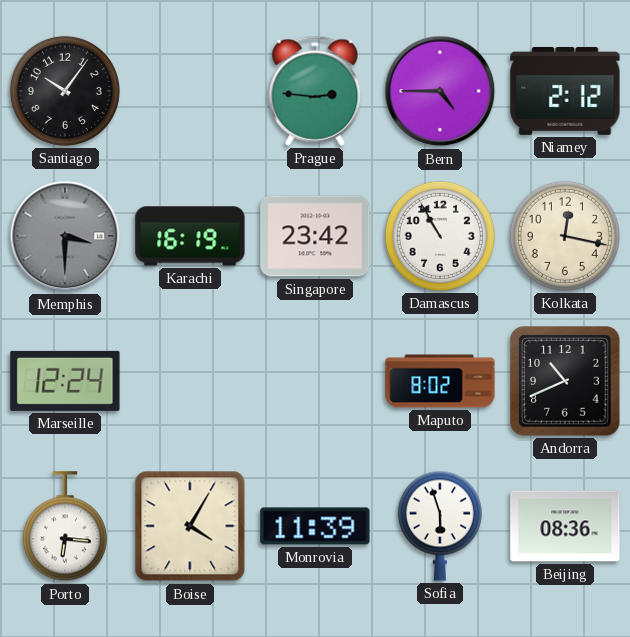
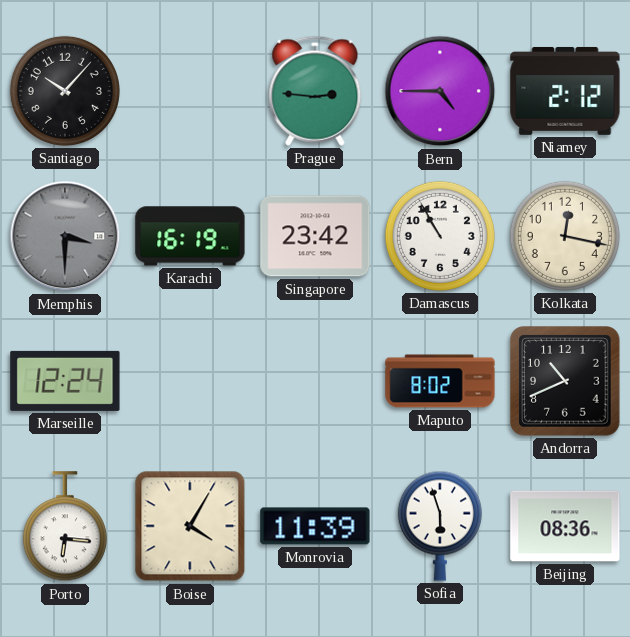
Santiago: 10:06 -> 10:07 (65, 91)
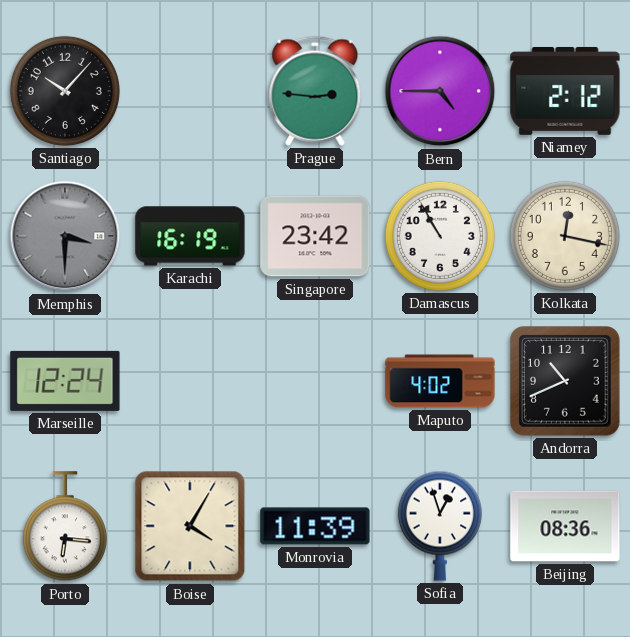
Maputo: 8:02 -> 4:02 (440, 381)
Sofia: 5:57 -> 12:57 (440, 526)
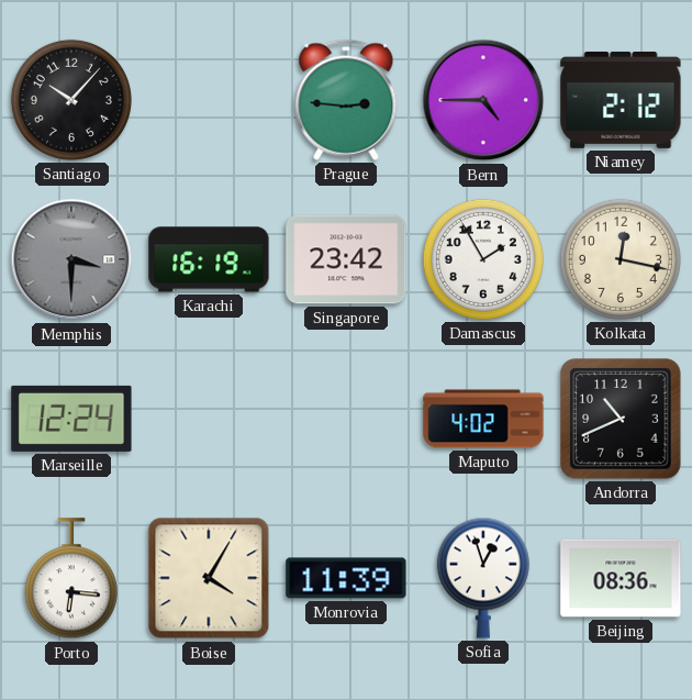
Damascus: 10:55 -> 1:55 (483, 259)
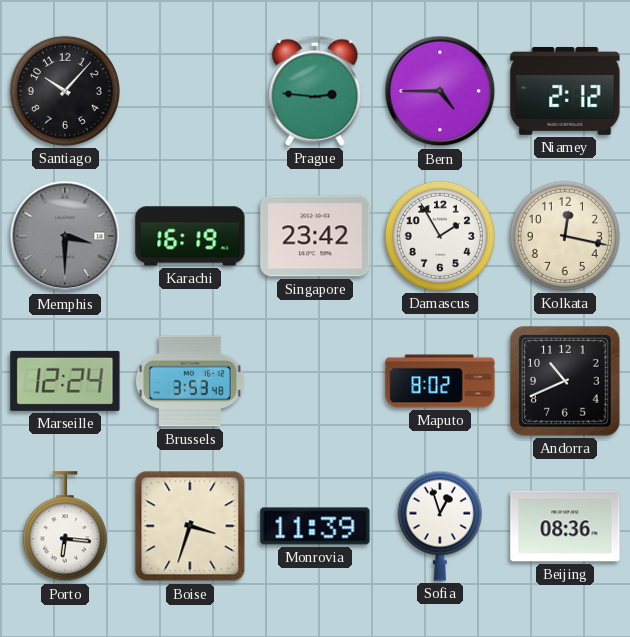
Brussels: none -> 3:53 (190, 381)
Maputo: 4:02 -> 8:02 (440, 381)
Boise: 4:05 -> 3:33 (190, 526)
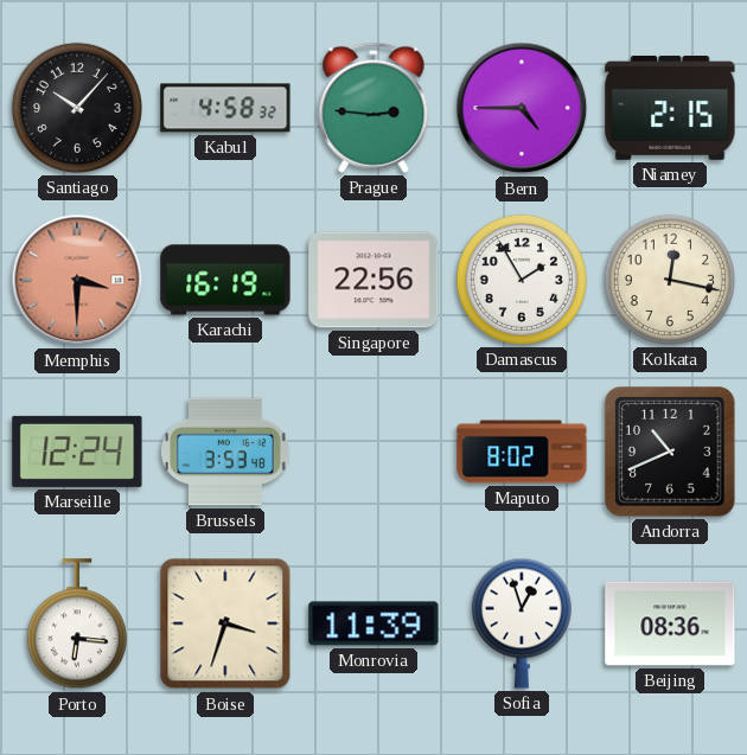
Kabul: none -> 4:58 (225, 108)
Niamey: 2:12 -> 2:15 (670, 108)
Memphis dial: grey -> salmon (77, 280)
Singapore: 23:42 -> 22:56 (373, 280)
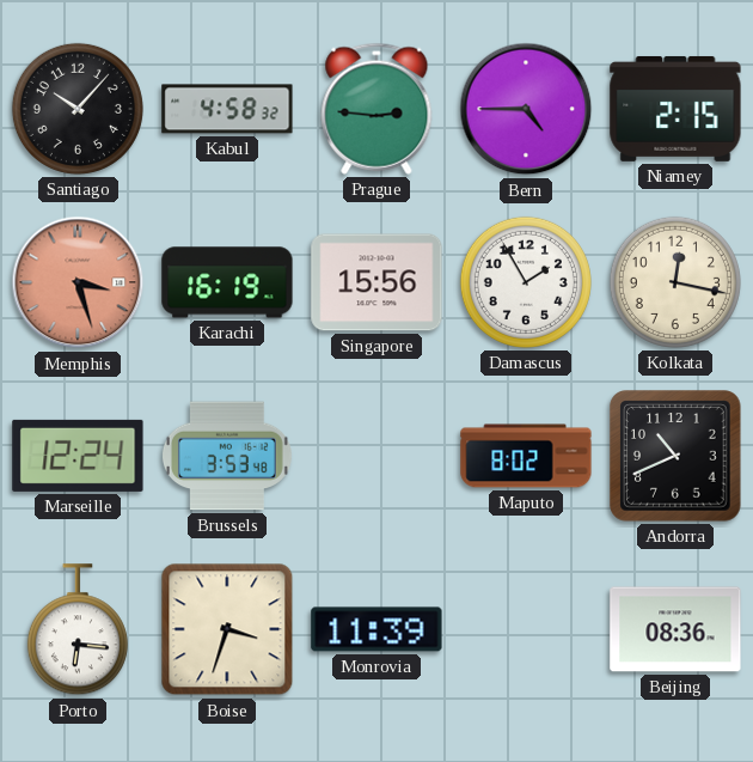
Memphis: 3:30 -> 3:27 (78, 282)
Singapore: 22:56 -> 15:56 (376, 282)
Sofia: 12:57 -> none (522, 623)
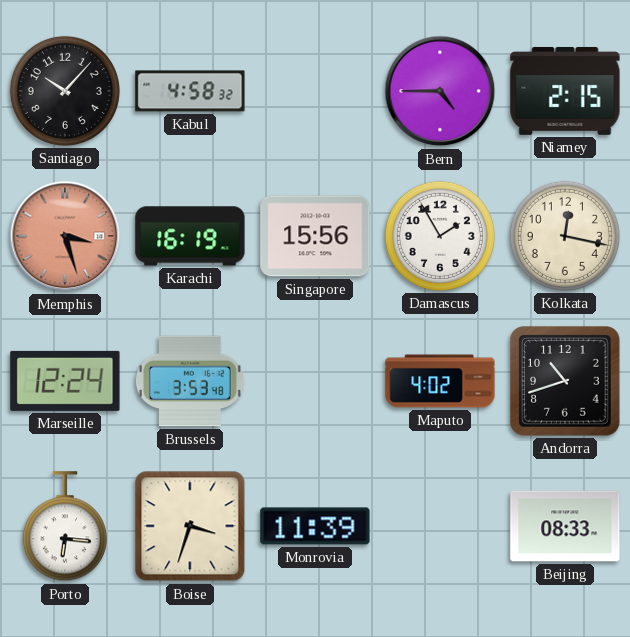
Prague: 2:46 -> none (376, 109)
Maputo: 8:02 -> 4:02 (440, 381)
Andorra: 10:41 -> 10:42 (565, 381)
Beijing: 08:36 -> 08:33 (565, 526)
